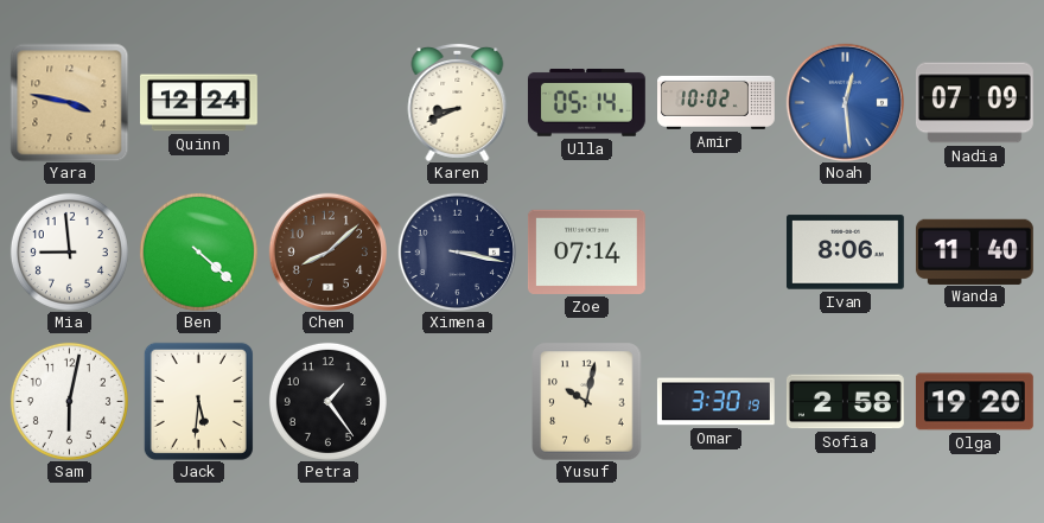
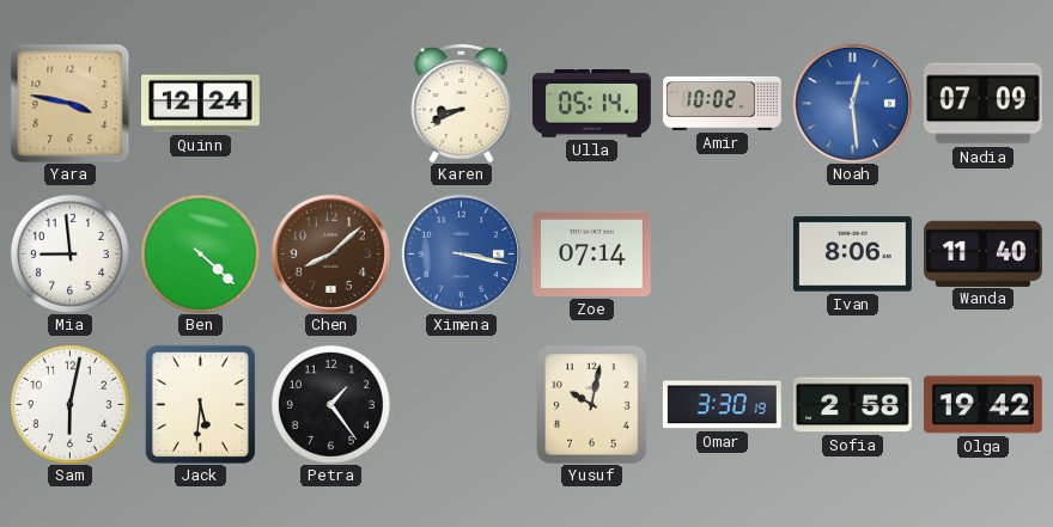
Ximena dial: navy -> blue (461, 253)
Olga: 19:20 -> 19:42 (982, 405)
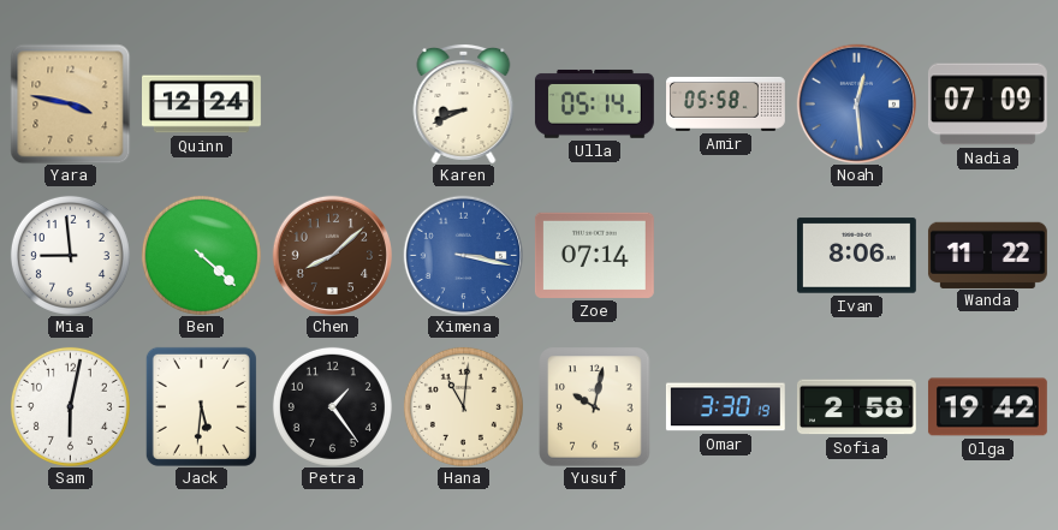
Amir: 10:02 -> 05:58 (726, 103)
Wanda: 11:40 -> 11:22 (987, 255)
Hana: none -> 11:01 (463, 406)
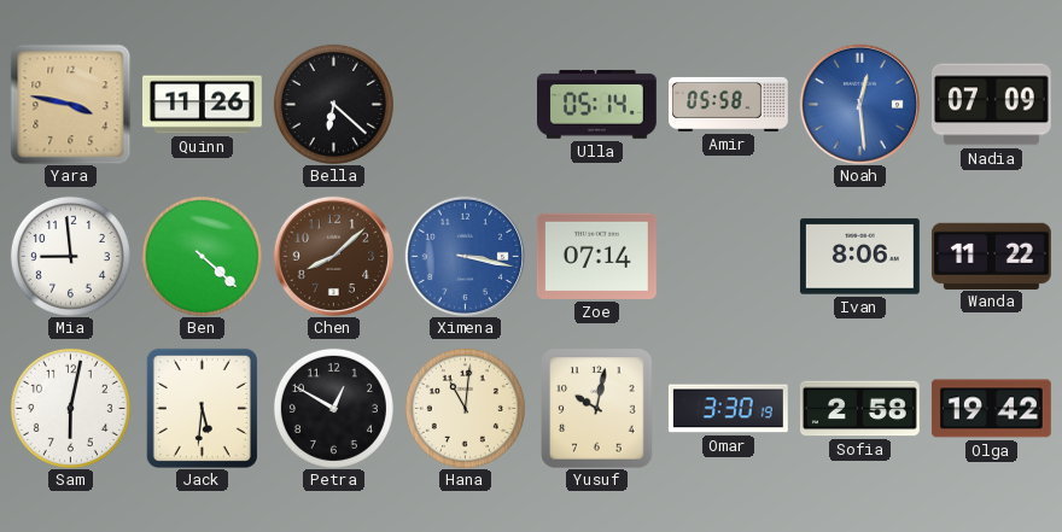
Quinn: 12:24 -> 11:26 (203, 105)
Bella: none -> 6:22 (333, 104)
Karen: 8:41 -> none (464, 103)
Petra: 1:24 -> 12:50 (333, 408)
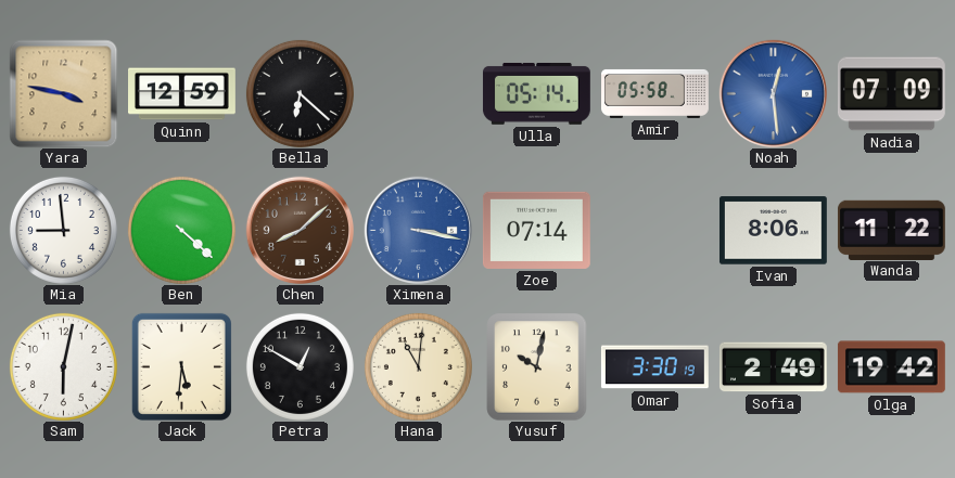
Quinn: 11:26 -> 12:59 (182, 94)
Sofia: 2:58 -> 2:49 (773, 367)
